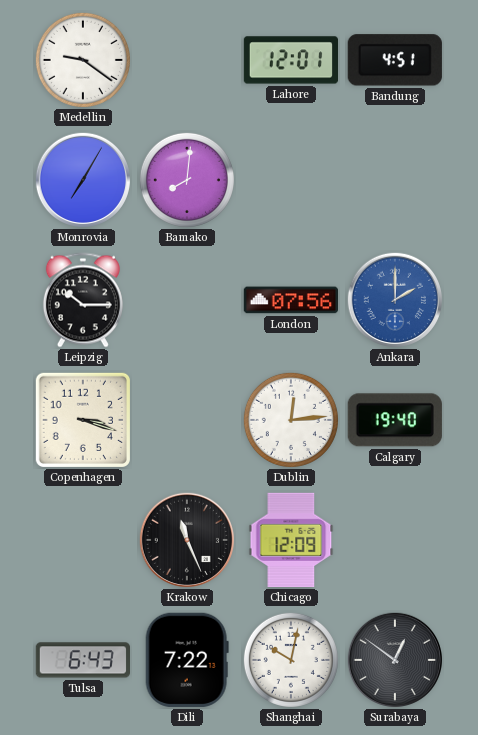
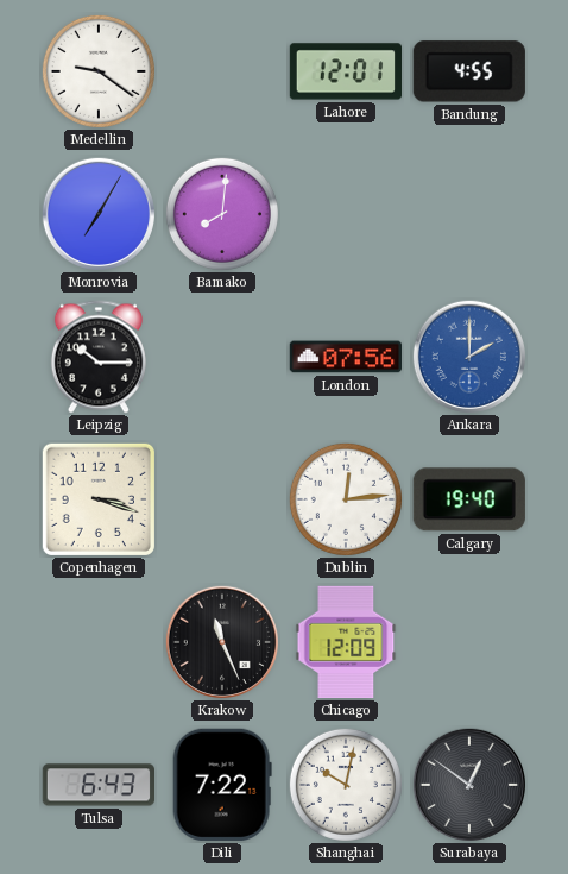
Bandung: 4:51 -> 4:55 (469, 71)
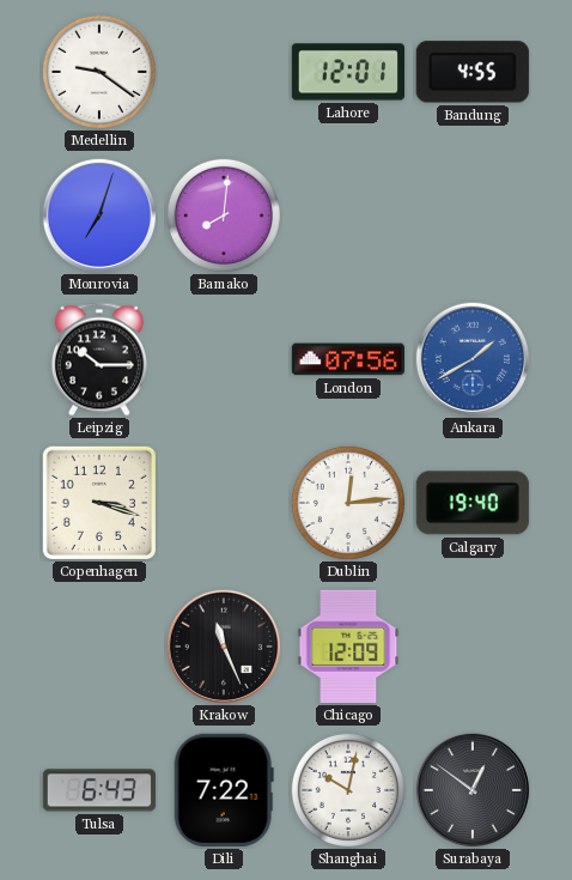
Monrovia: 7:05 -> 7:03 (98, 214)
Ankara: 2:00 -> 1:40 (471, 358)
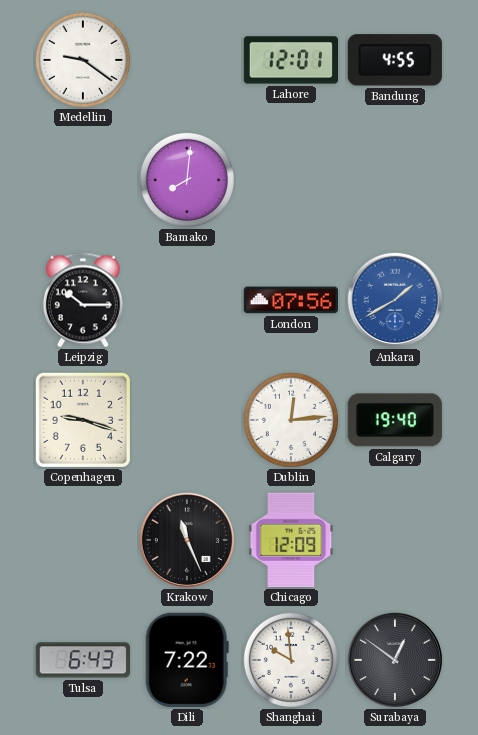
Monrovia: 7:03 -> none (98, 214)
Copenhagen: 3:18 -> 9:18 (83, 420)
Shanghai: 10:02 -> 9:59 (291, 660)
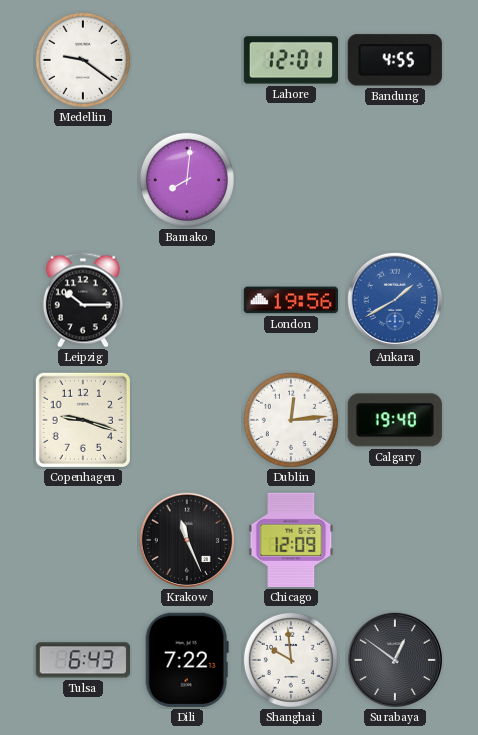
London: 07:56 -> 19:56 (290, 300)
